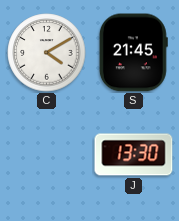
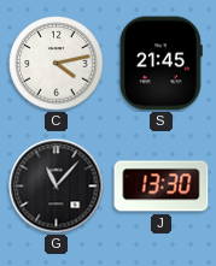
C: 4:10 -> 4:13 (57, 64)
G: none -> 11:07 (57, 187)
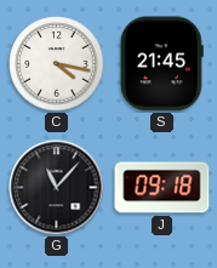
C: 4:13 -> 4:17 (57, 64)
J: 13:30 -> 09:18 (162, 188)
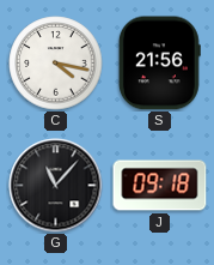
S: 21:45 -> 21:56 (159, 64)
